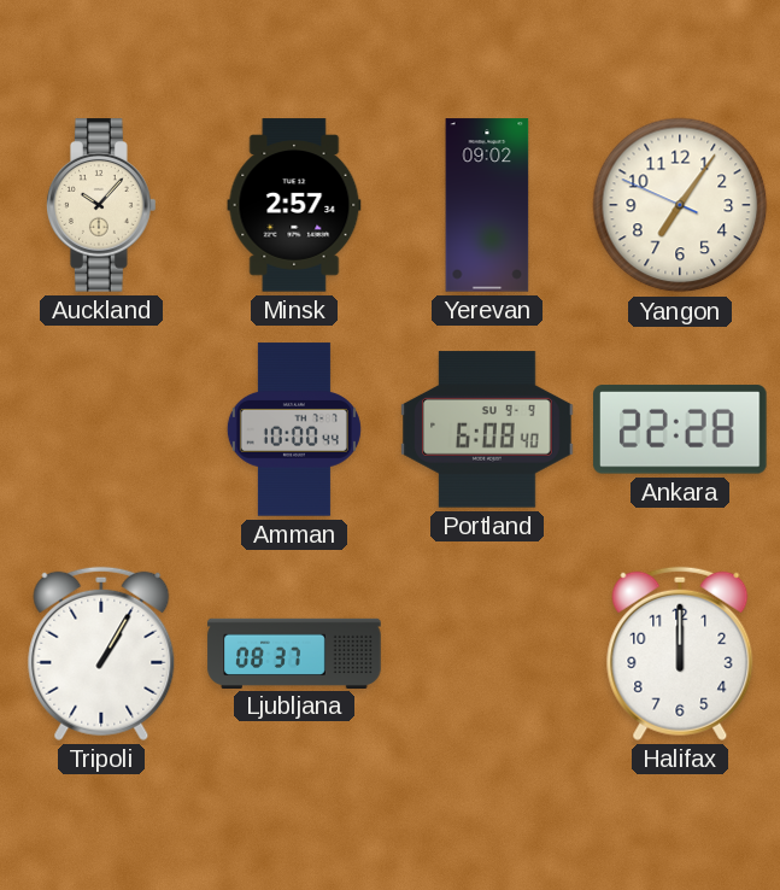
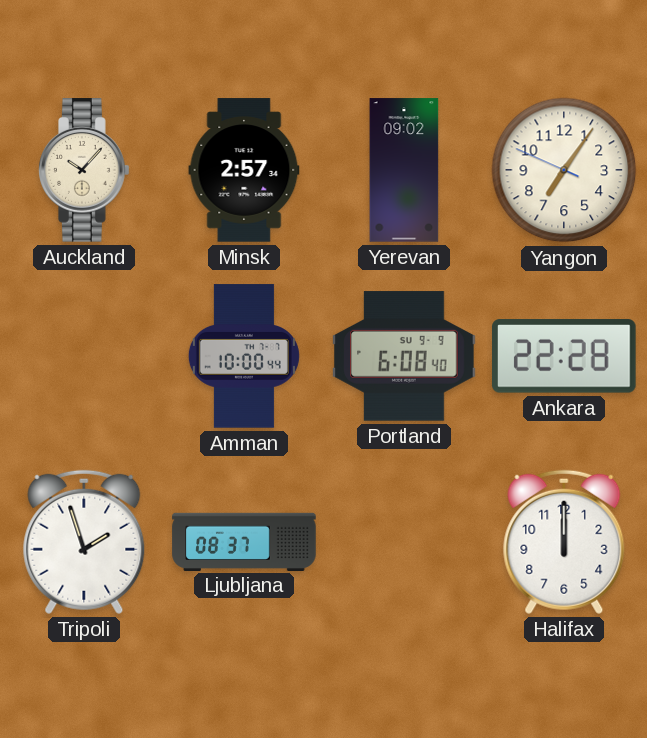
Tripoli: 1:05 -> 1:57 (84, 542)
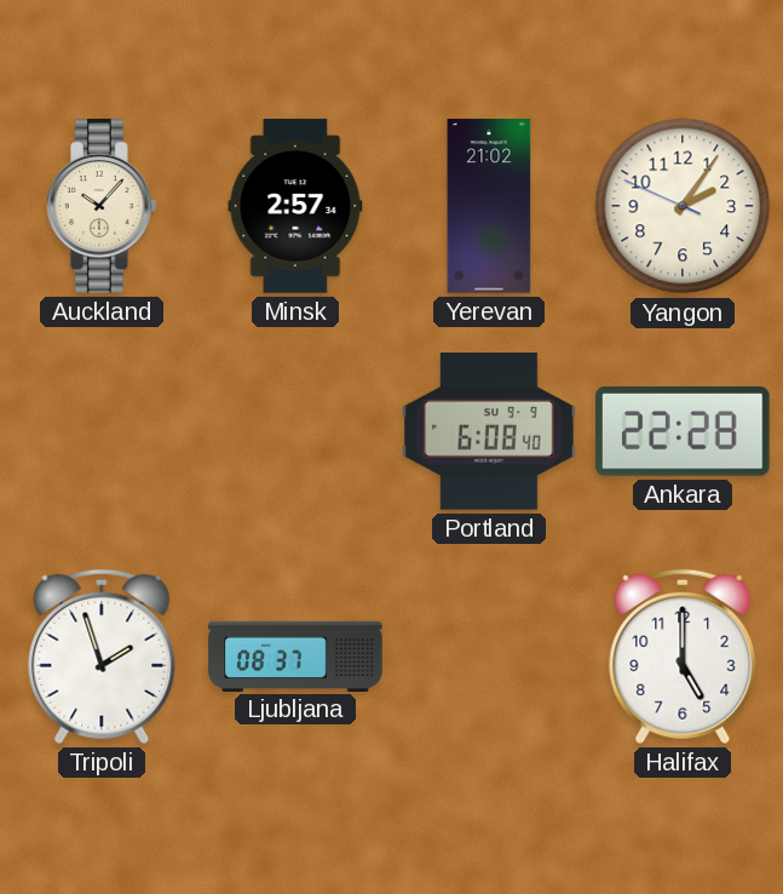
Yerevan: 09:02 -> 21:02 (489, 206)
Yangon: 7:05 -> 2:05 (683, 206)
Amman: 10:00 -> none (244, 356)
Halifax: 12:00 -> 5:00 (683, 657)
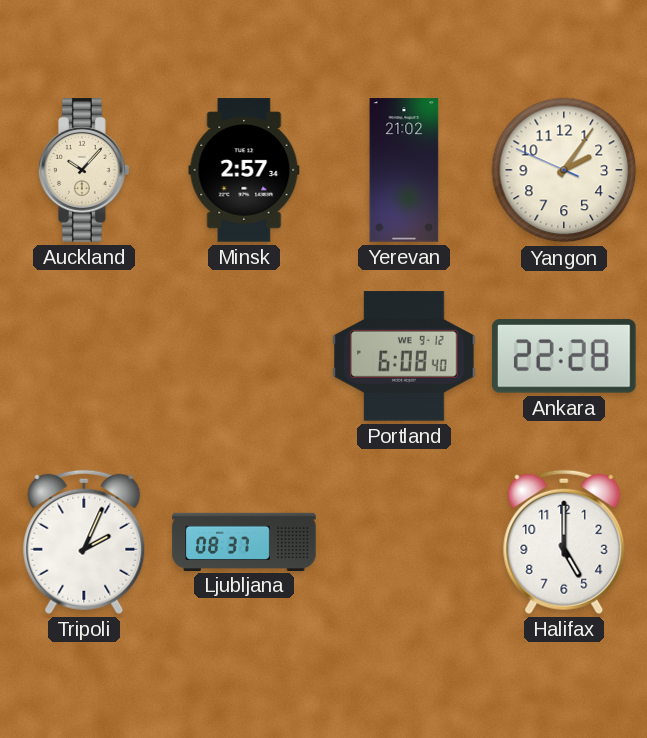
Portland date: SU 9-9 -> WE 9-12 (404, 356)
Tripoli: 1:57 -> 2:04 (84, 542)
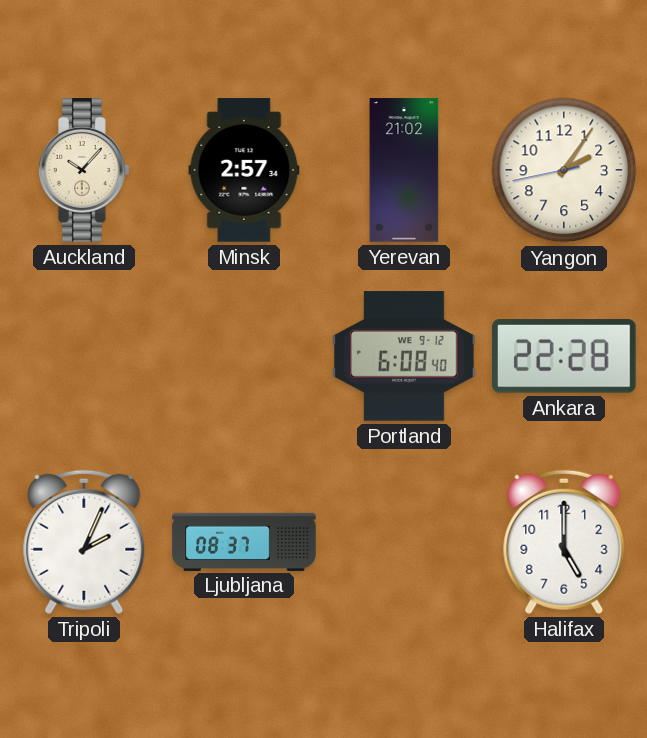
Yangon: 2:05:49 -> 2:05:43 (564, 170)
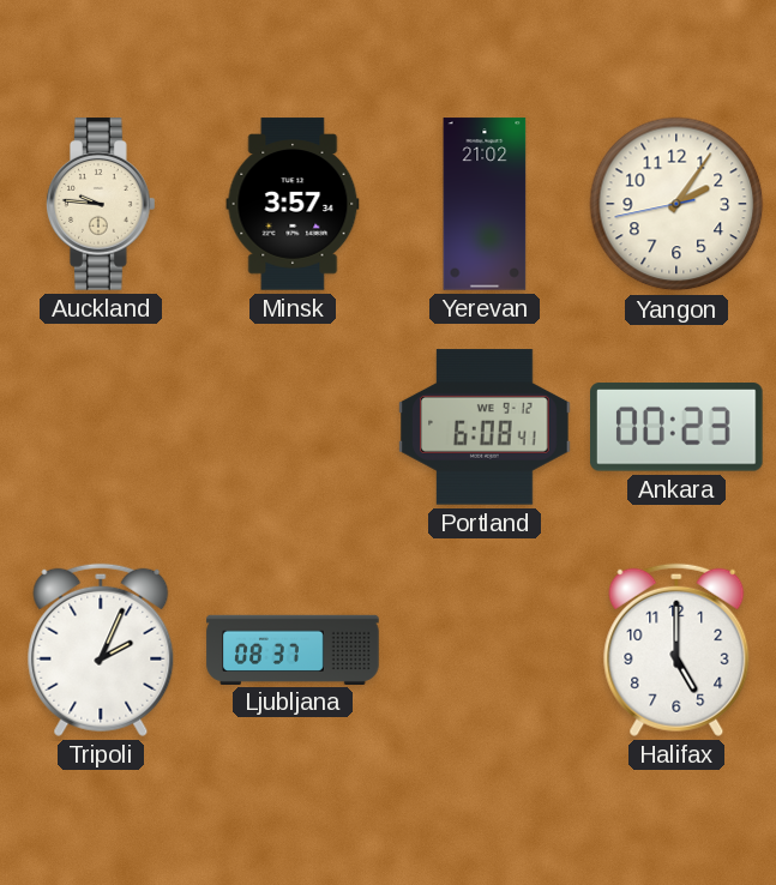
Auckland: 10:07 -> 9:46 (102, 204)
Minsk: 2:57 -> 3:57 (293, 204)
Portland: 6:08:40 -> 6:08:41 (485, 427)
Ankara: 22:28 -> 00:23 (678, 427)
